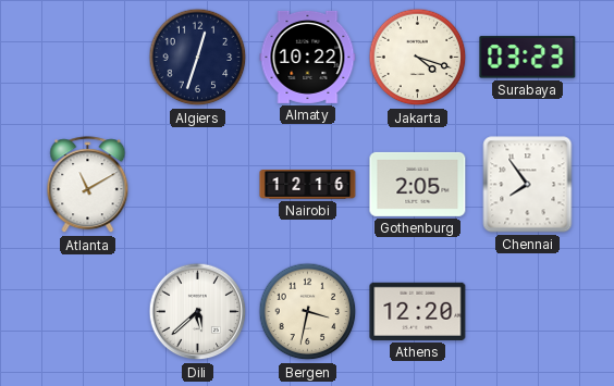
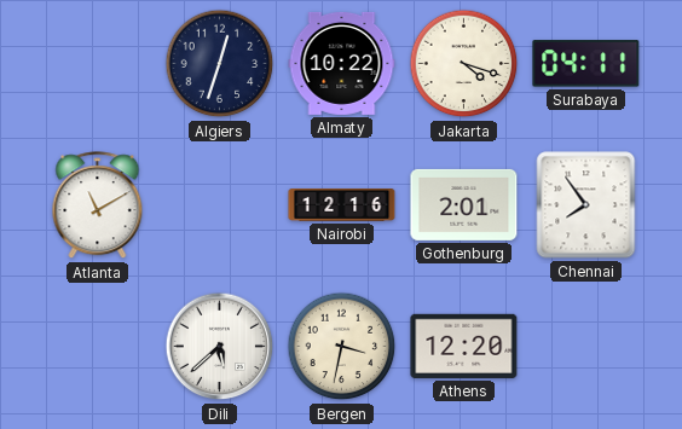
Surabaya: 03:23 -> 04:11 (586, 64)
Gothenburg: 2:05 -> 2:01 (464, 204)
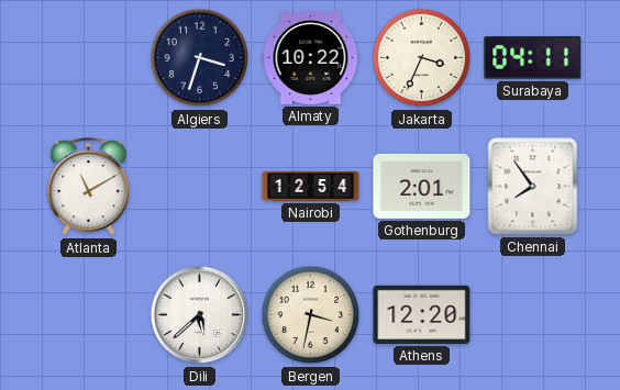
Algiers: 12:33 -> 3:33 (200, 58)
Jakarta: 4:18 -> 3:34 (422, 58)
Nairobi: 12:16 -> 12:54 (311, 187)
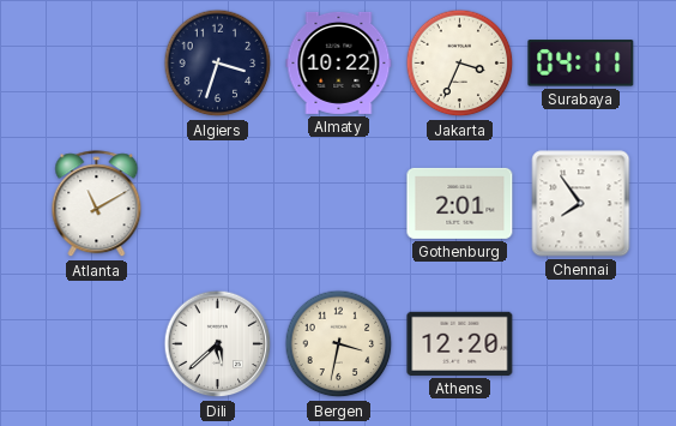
Nairobi: 12:54 -> none (311, 187)
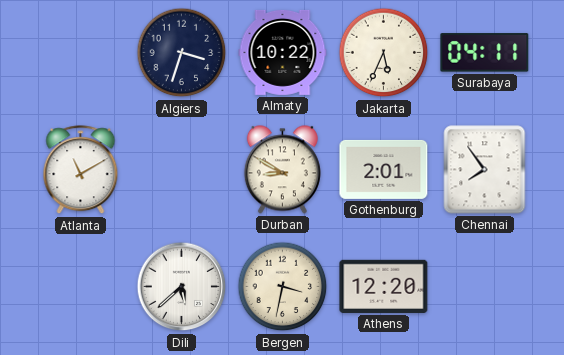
Jakarta: 3:34 -> 5:34 (384, 53)
Durban: none -> 8:50 (282, 170)
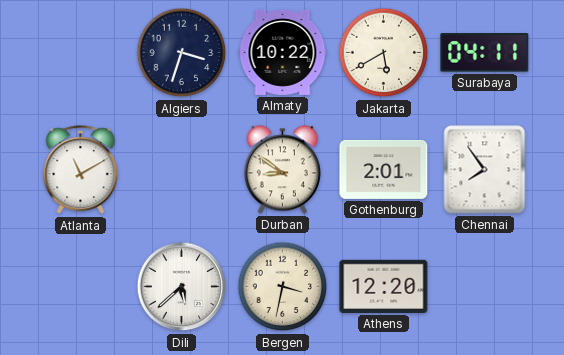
Jakarta: 5:34 -> 5:40 (384, 53)
Durban: 8:50 -> 8:51 (282, 170)
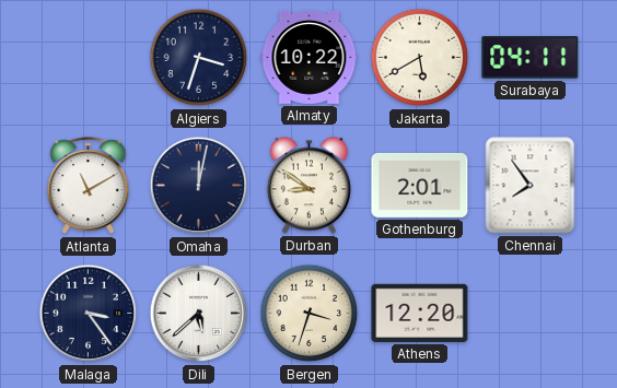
Omaha: none -> 12:02 (199, 186)
Malaga: none -> 3:24 (89, 314)
Bergen: 3:32 -> 3:33 (310, 314)
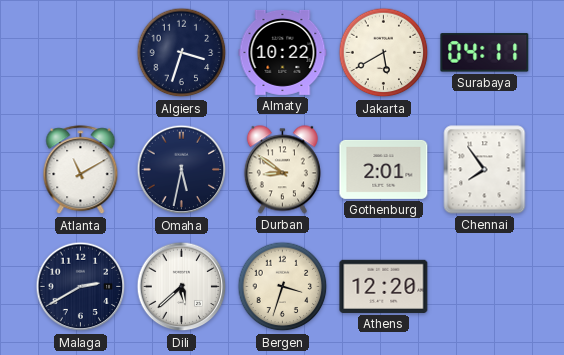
Omaha: 12:02 -> 5:32 (182, 170)
Malaga: 3:24 -> 2:40 (81, 287)
